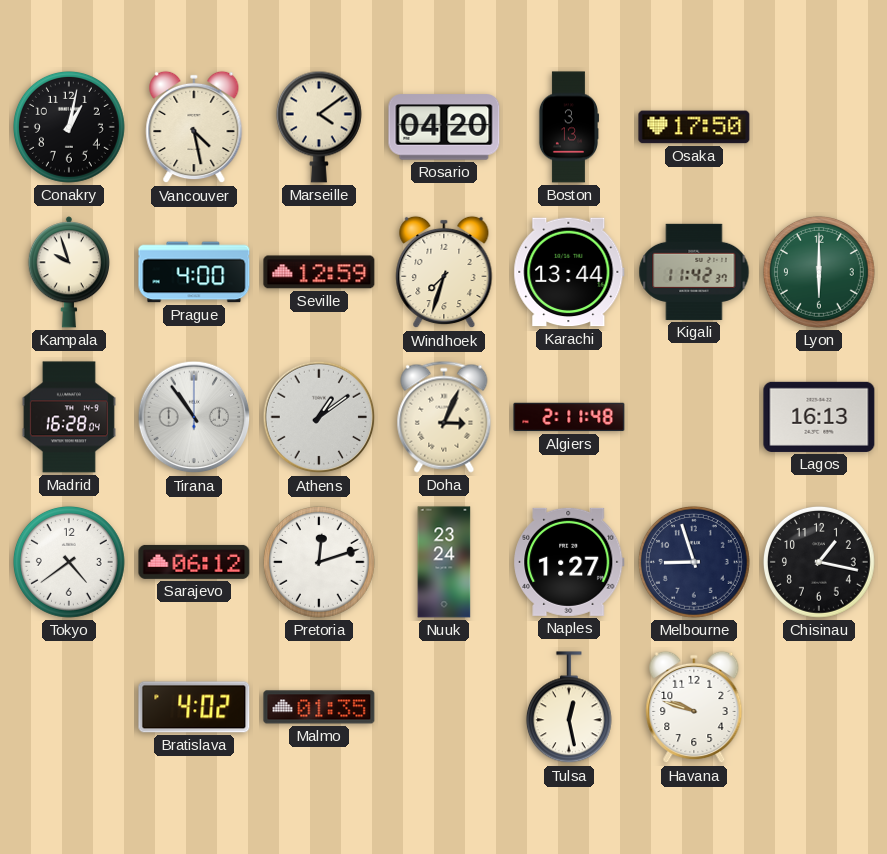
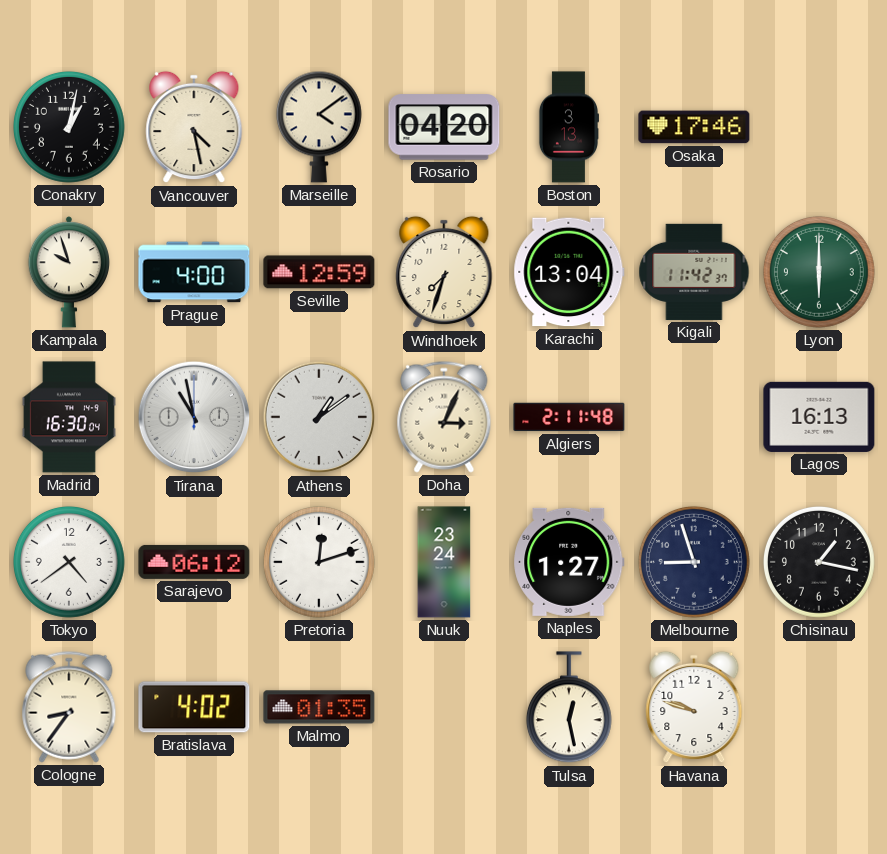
Osaka: 17:50 -> 17:46 (694, 127)
Karachi: 13:44 -> 13:04 (569, 272)
Madrid: 16:28 -> 16:30 (69, 417)
Tirana: 10:54 -> 10:58 (194, 417)
Cologne: none -> 8:36 (69, 707)
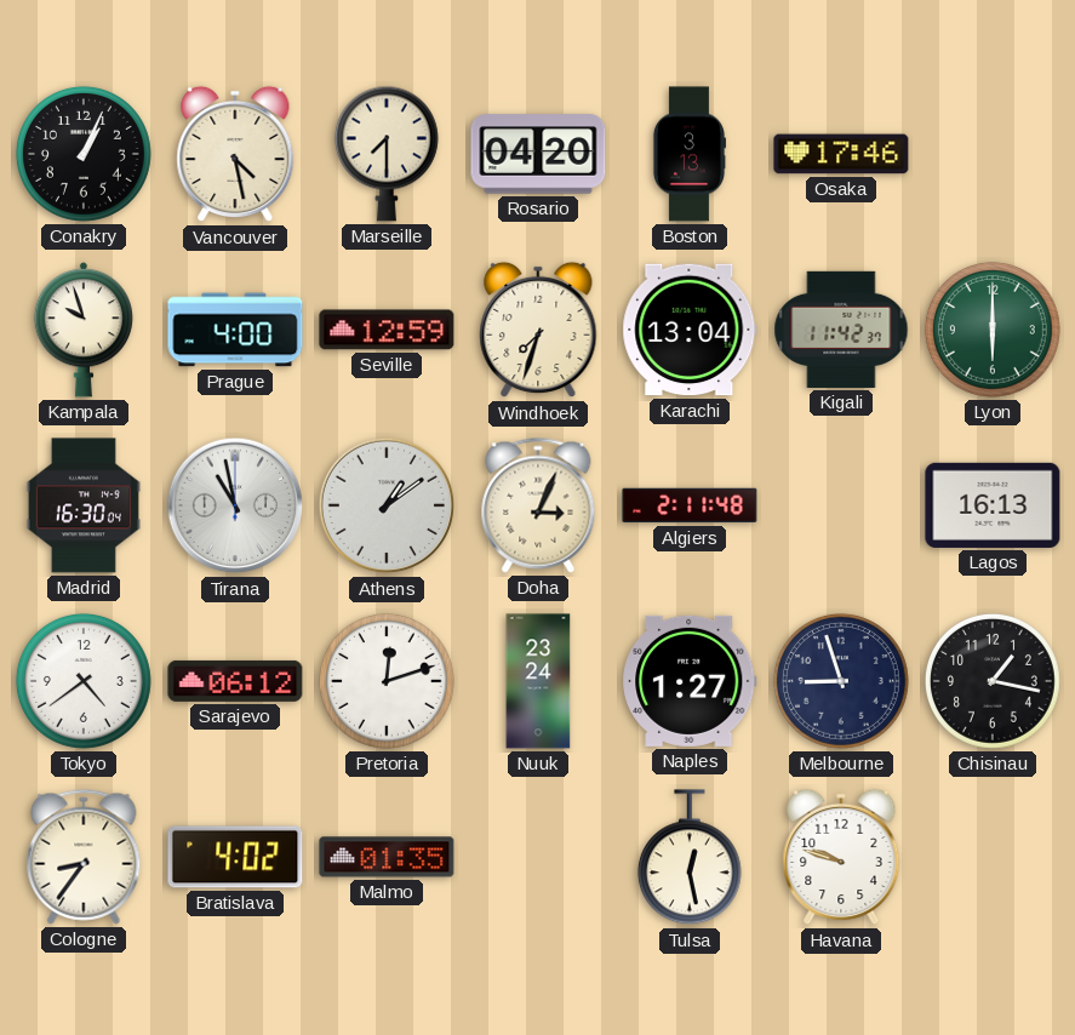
Conakry: 1:02 -> 1:04 (84, 154)
Marseille: 4:09 -> 7:30 (387, 154)
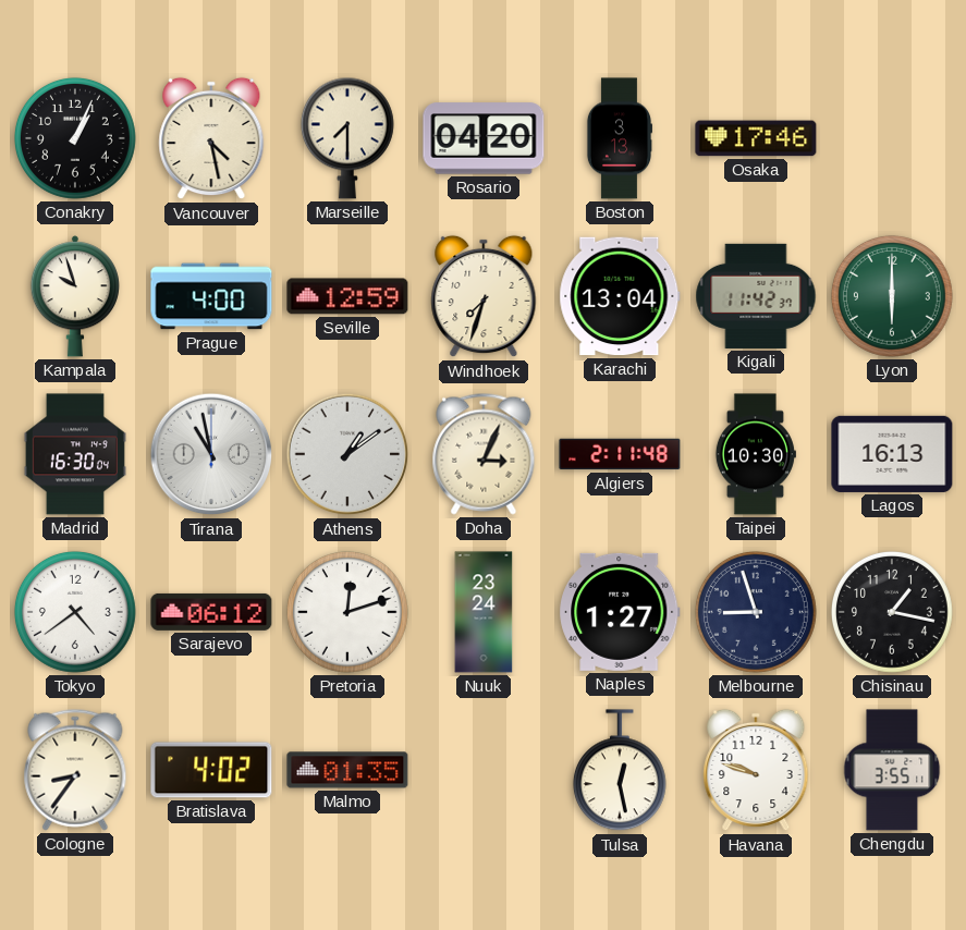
Taipei: none -> 10:30 (756, 454)
Chengdu: none -> 3:55 (892, 770)
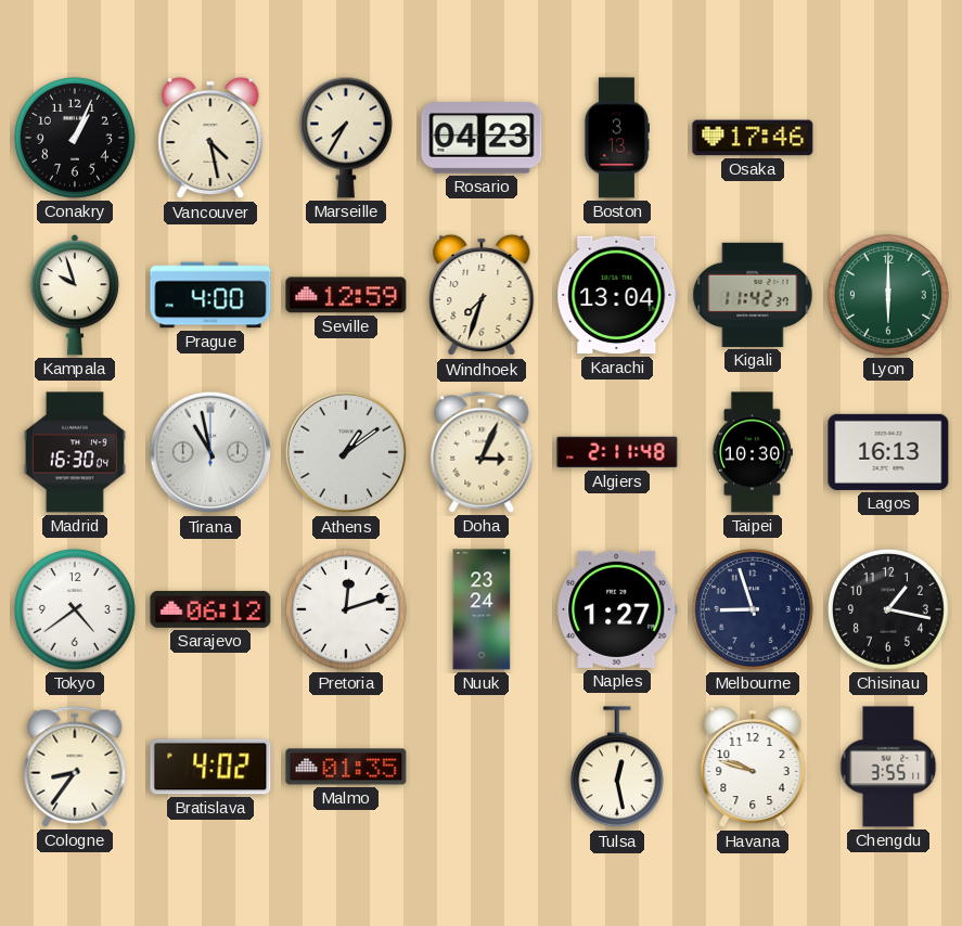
Marseille: 7:30 -> 7:35 (346, 138)
Rosario: 04:20 -> 04:23 (482, 138)
